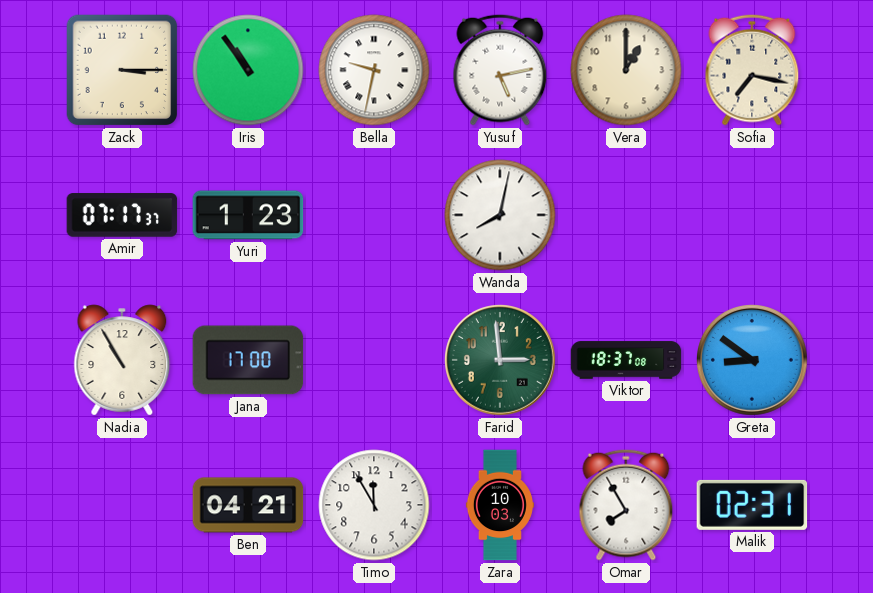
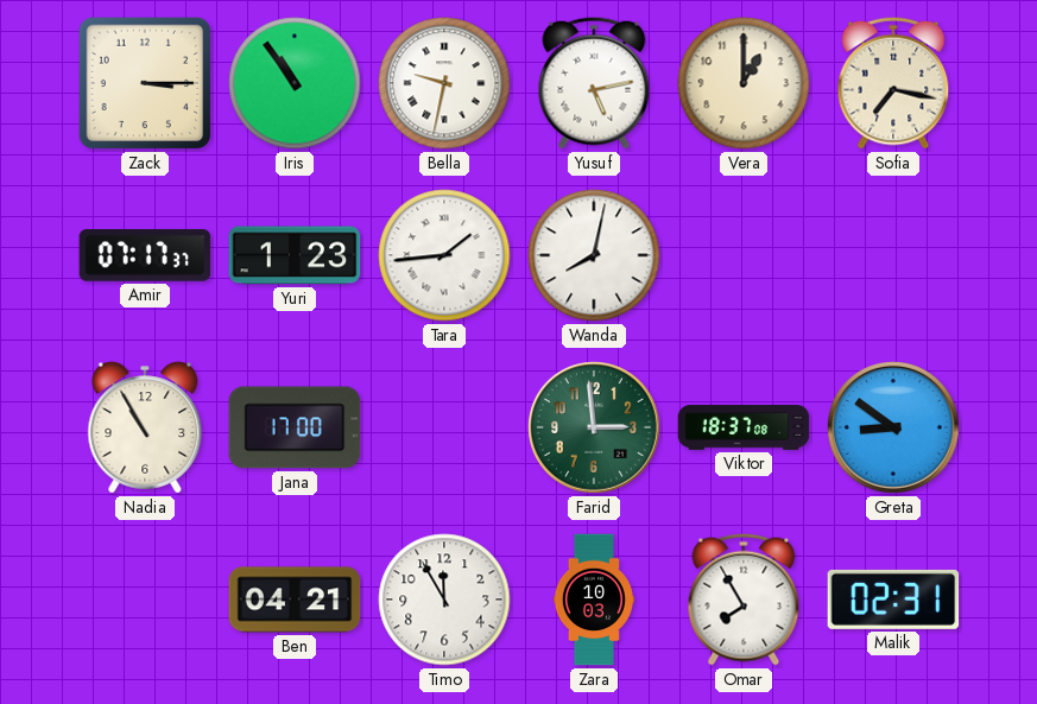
Tara: none -> 1:44 (444, 255)
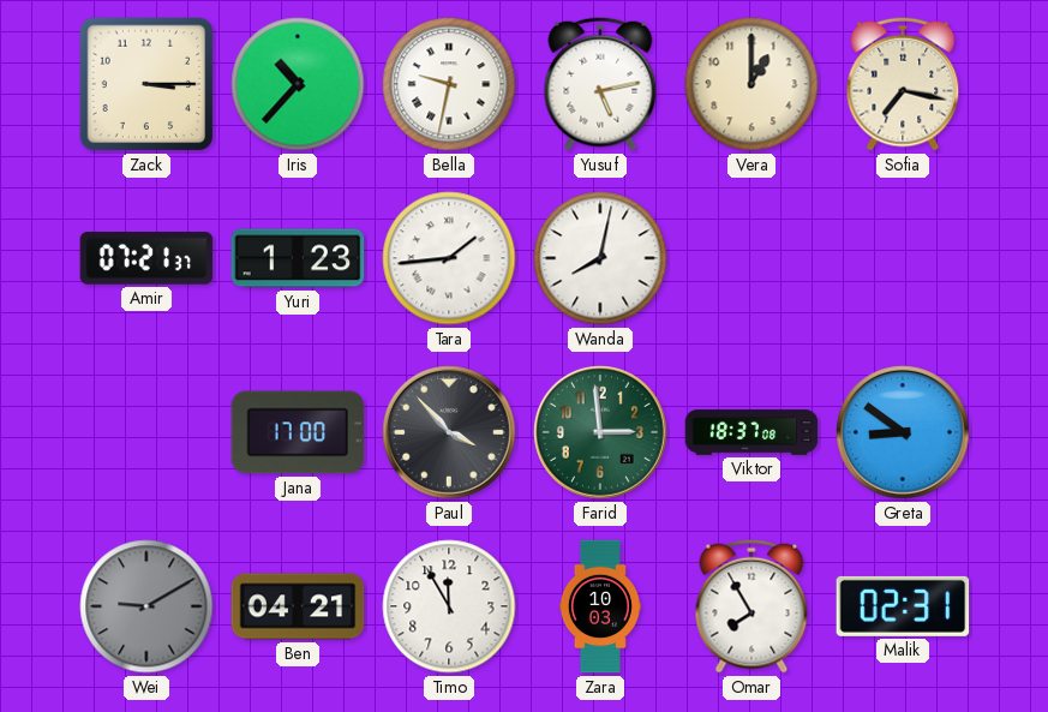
Iris: 10:54 -> 10:37 (298, 84)
Amir: 07:17 -> 07:21 (146, 258)
Nadia: 10:55 -> none (145, 427)
Paul: none -> 3:53 (450, 433)
Wei: none -> 9:10 (146, 606)
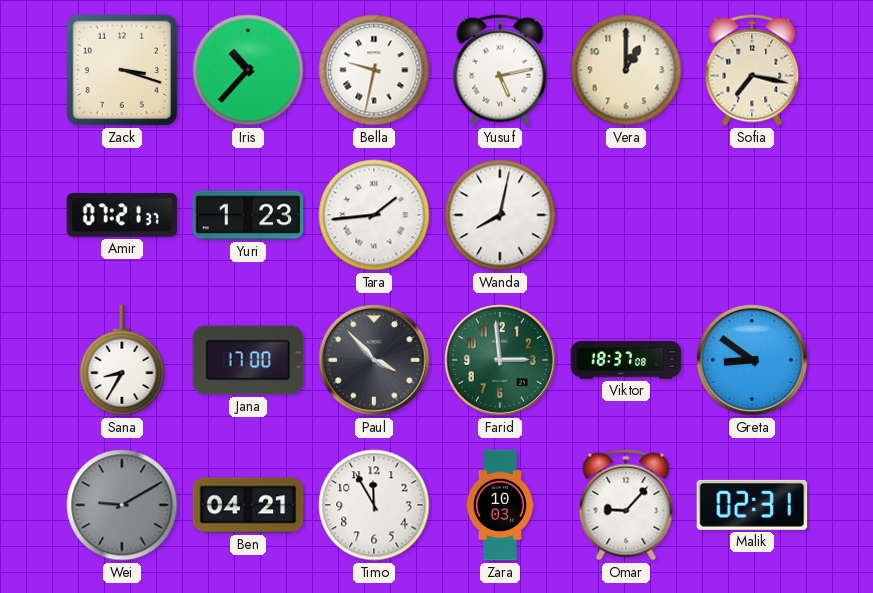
Zack: 3:15 -> 3:18 (122, 70)
Sana: none -> 8:35 (122, 360)
Omar: 7:55 -> 9:07 (626, 505)
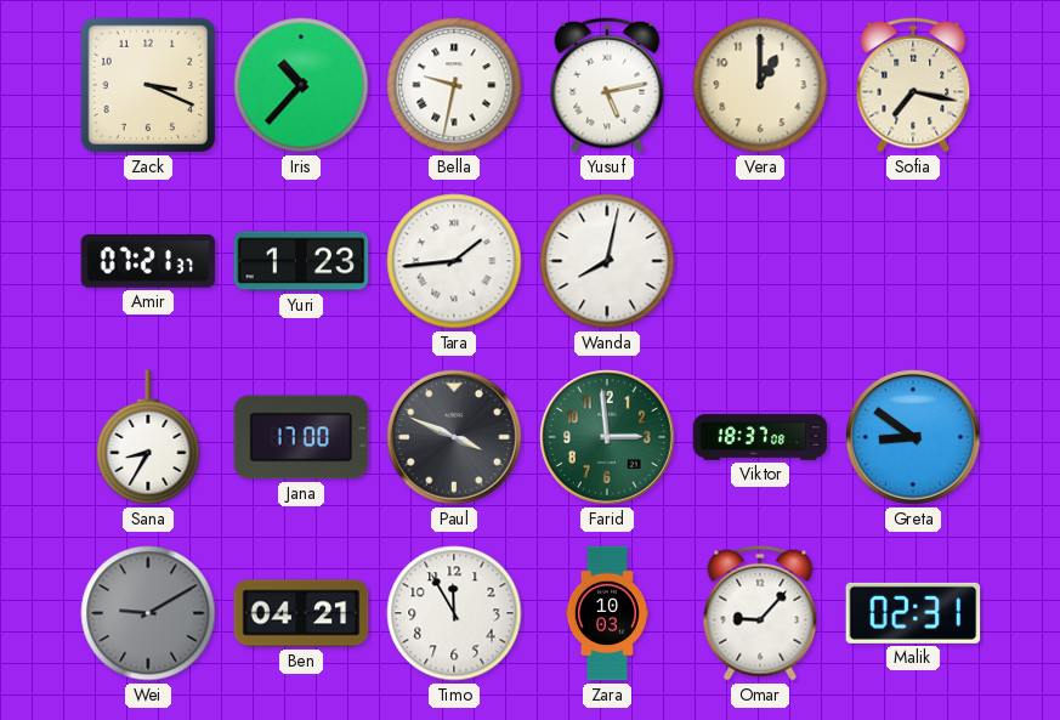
Zack: 3:18 -> 3:19 (148, 85)
Paul: 3:53 -> 3:49 (455, 438)
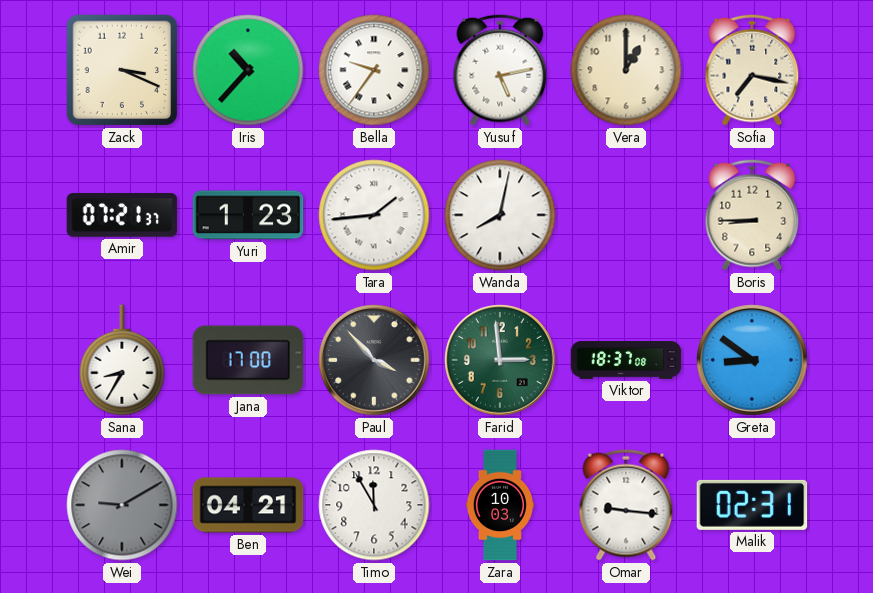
Bella: 9:32 -> 9:36 (374, 70)
Boris: none -> 8:45 (752, 215)
Paul: 3:49 -> 3:53 (375, 361)
Omar: 9:07 -> 9:16 (626, 505)
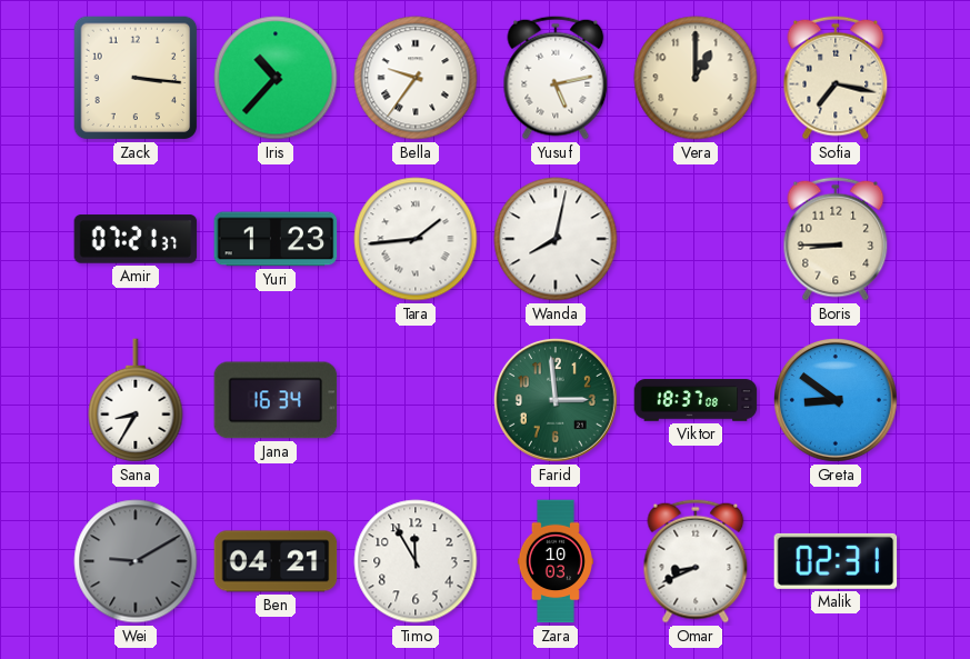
Zack: 3:19 -> 3:16 (136, 78)
Jana: 17:00 -> 16:34 (276, 400)
Paul: 3:53 -> none (375, 361)
Omar: 9:16 -> 8:41 (696, 561)
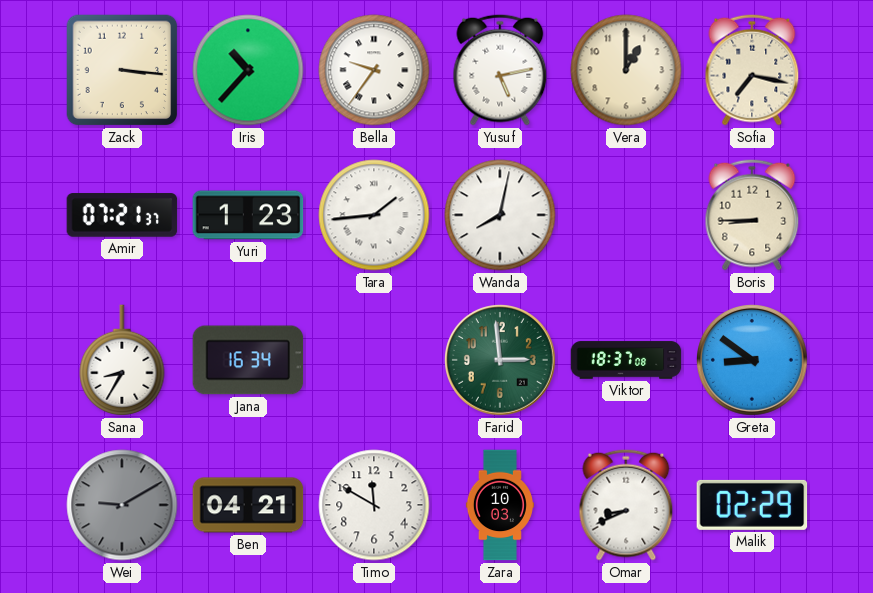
Timo: 11:55 -> 11:50 (374, 505)
Malik: 02:31 -> 02:29 (752, 505)
